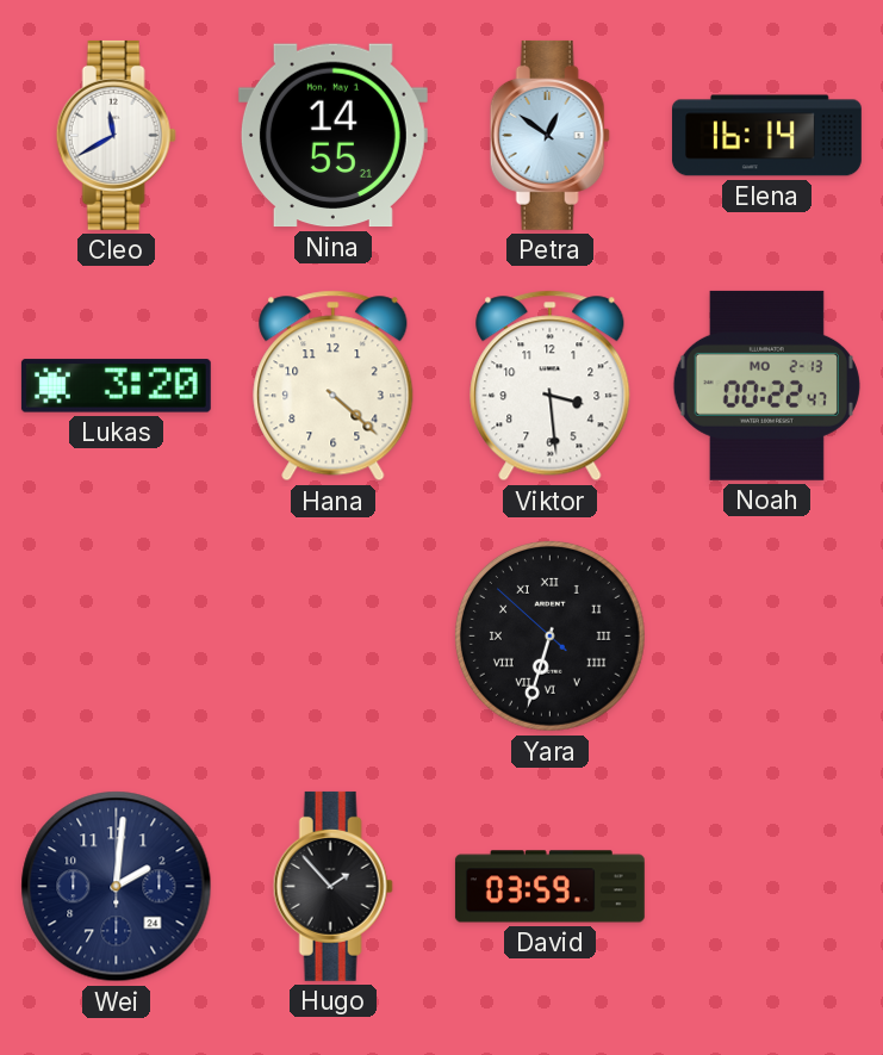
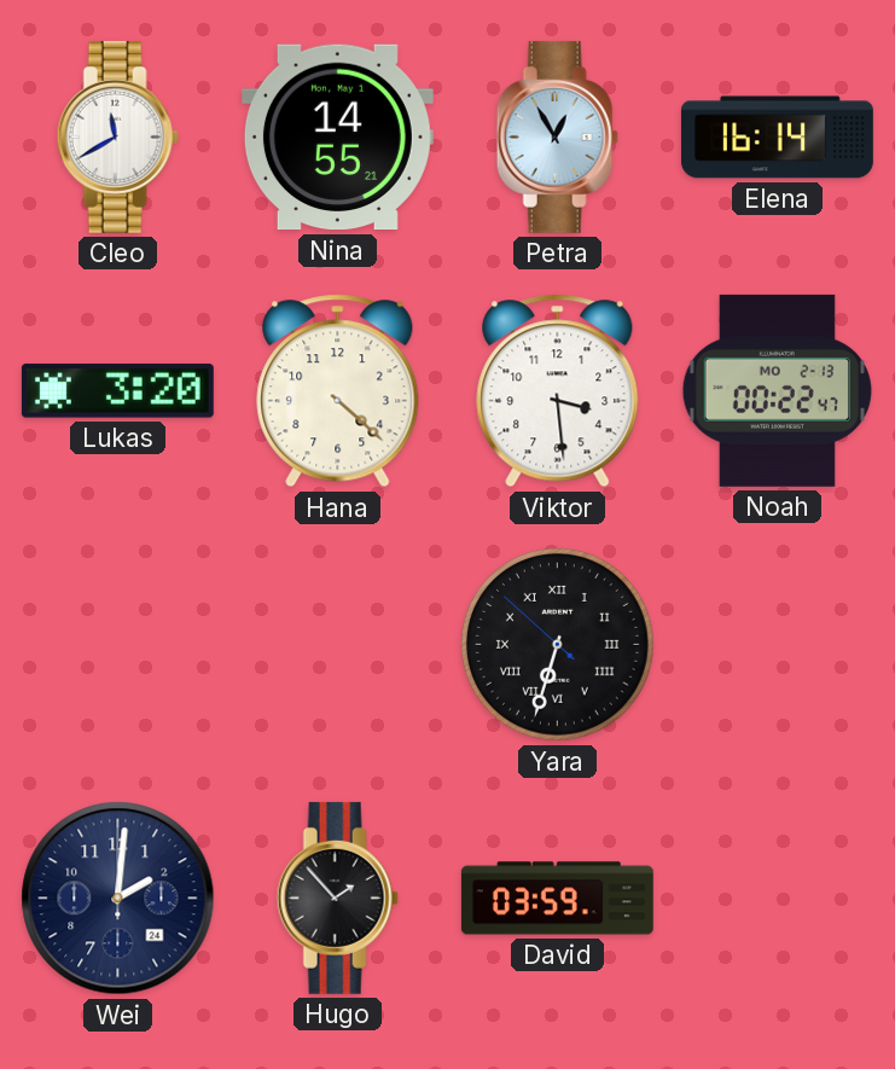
Petra: 12:51 -> 12:55 (557, 136)
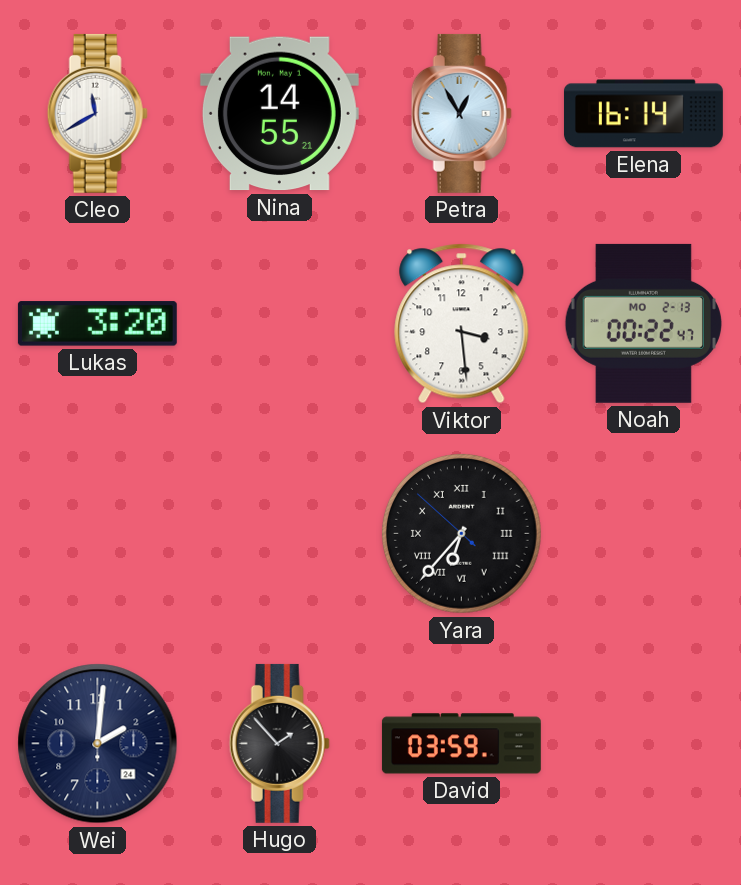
Hana: 4:22 -> none (338, 391)
Yara: 6:32 -> 6:36 (461, 533)
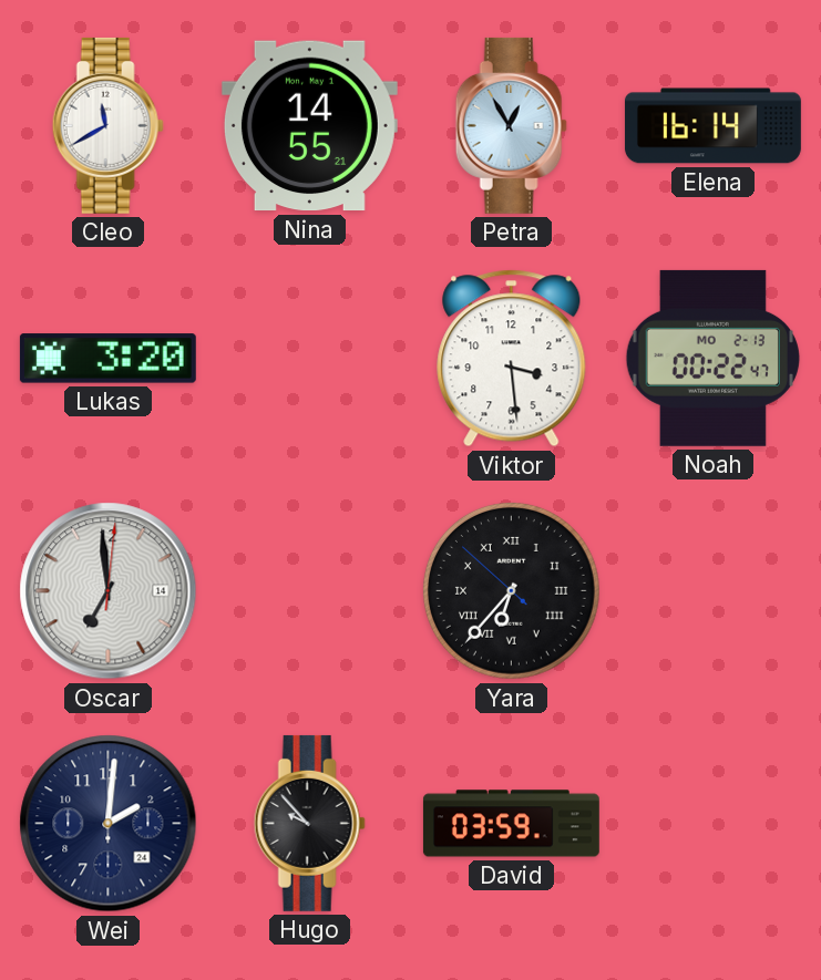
Oscar: none -> 6:59 (109, 591)
Hugo: 1:53 -> 9:53 (309, 823)
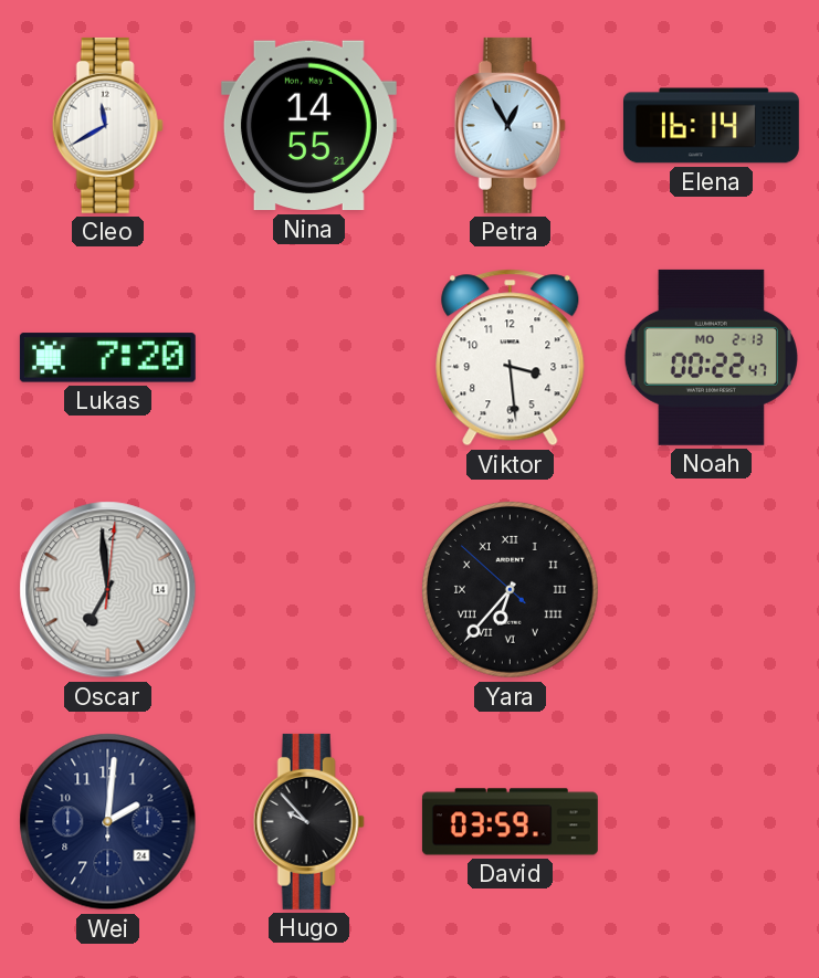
Lukas: 3:20 -> 7:20 (107, 358)
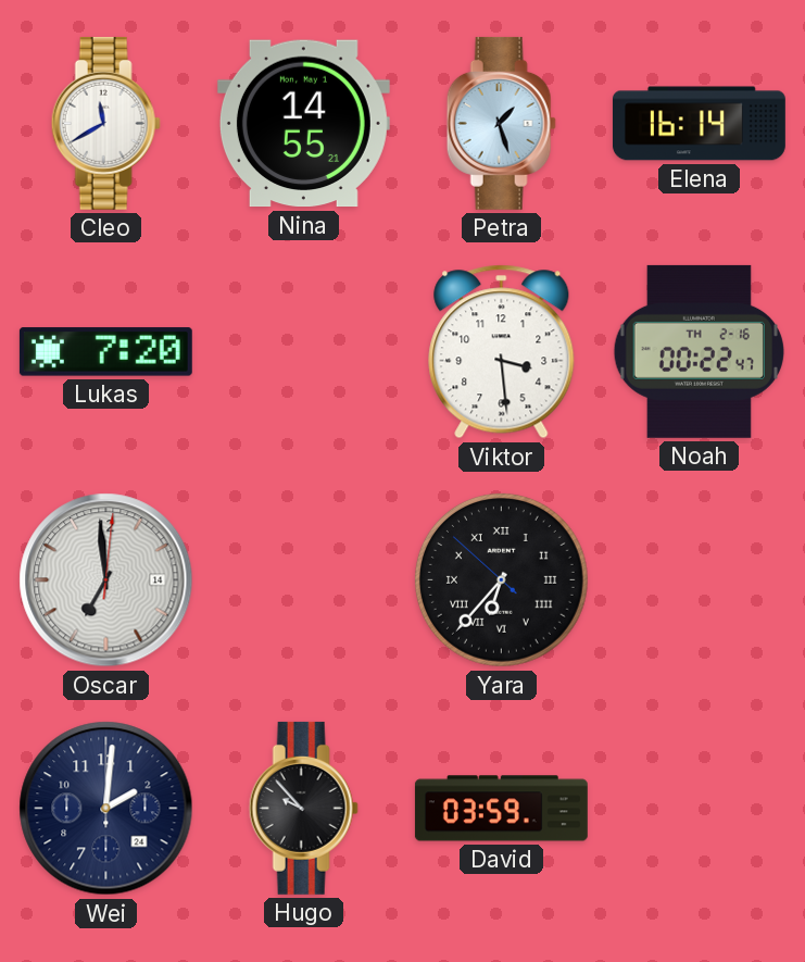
Petra: 12:55 -> 1:27 (501, 123)
Noah date: MO 2-13 -> TH 2-16 (699, 351)
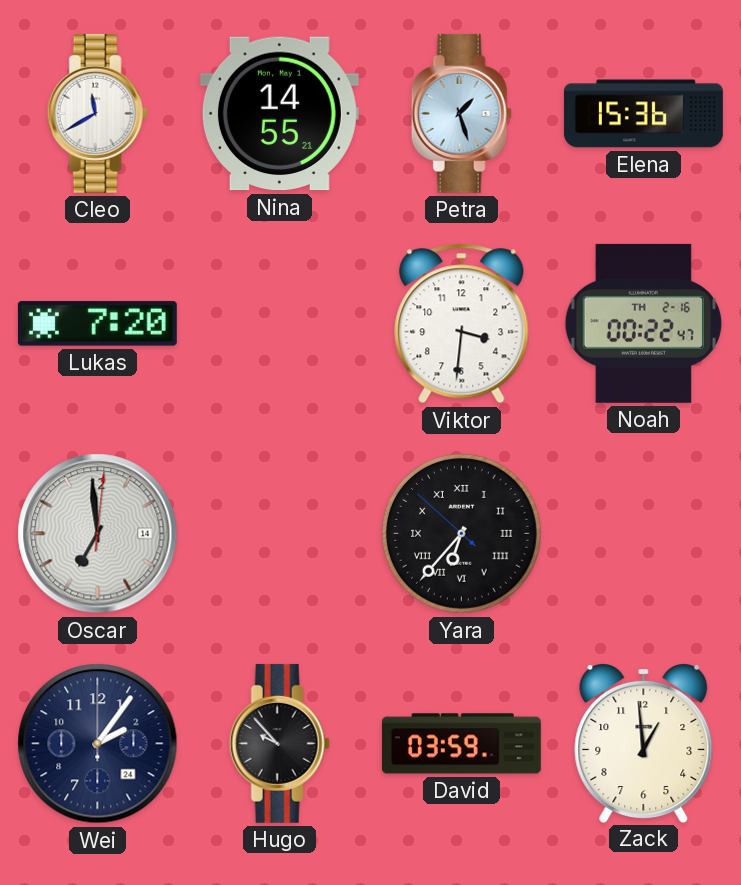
Elena: 16:14 -> 15:36 (643, 114)
Viktor: 3:29 -> 3:31 (462, 324)
Wei: 2:01 -> 2:06 (98, 744)
Zack: none -> 12:59 (644, 743)
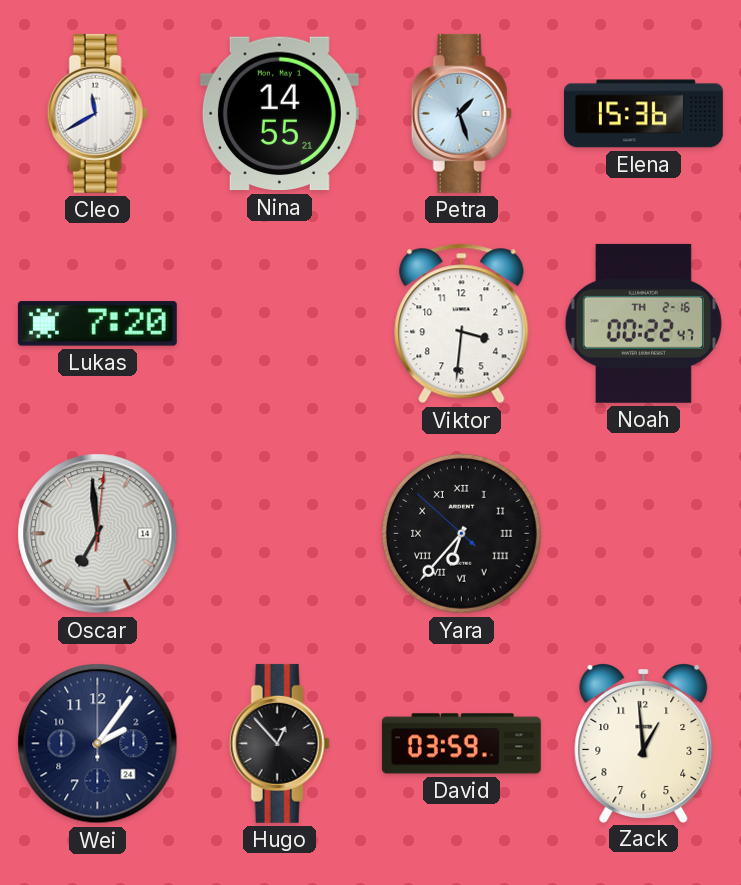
Hugo: 9:53 -> 12:53 (279, 743)
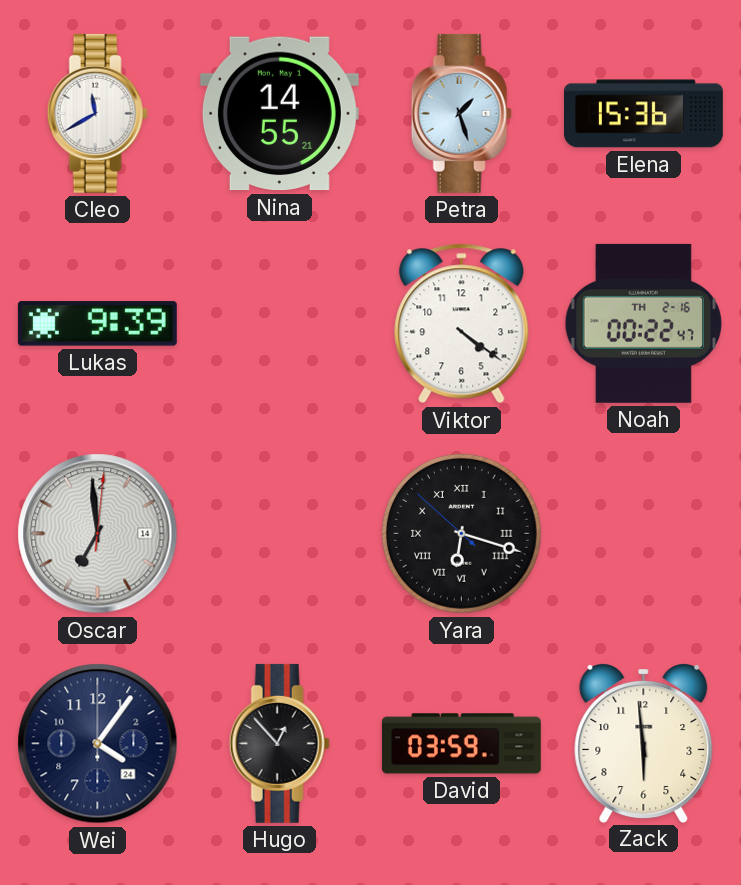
Lukas: 7:20 -> 9:39 (97, 324)
Viktor: 3:31 -> 4:21 (462, 324)
Yara: 6:36 -> 6:17 (461, 533)
Wei: 2:06 -> 4:06 (98, 744)
Zack: 12:59 -> 5:59 (644, 743)
